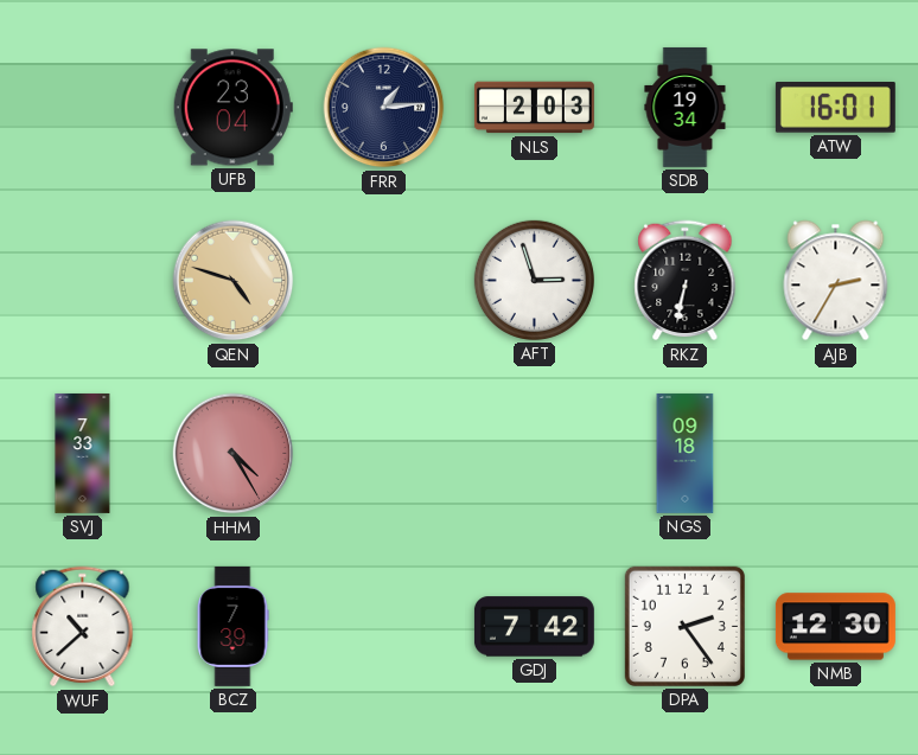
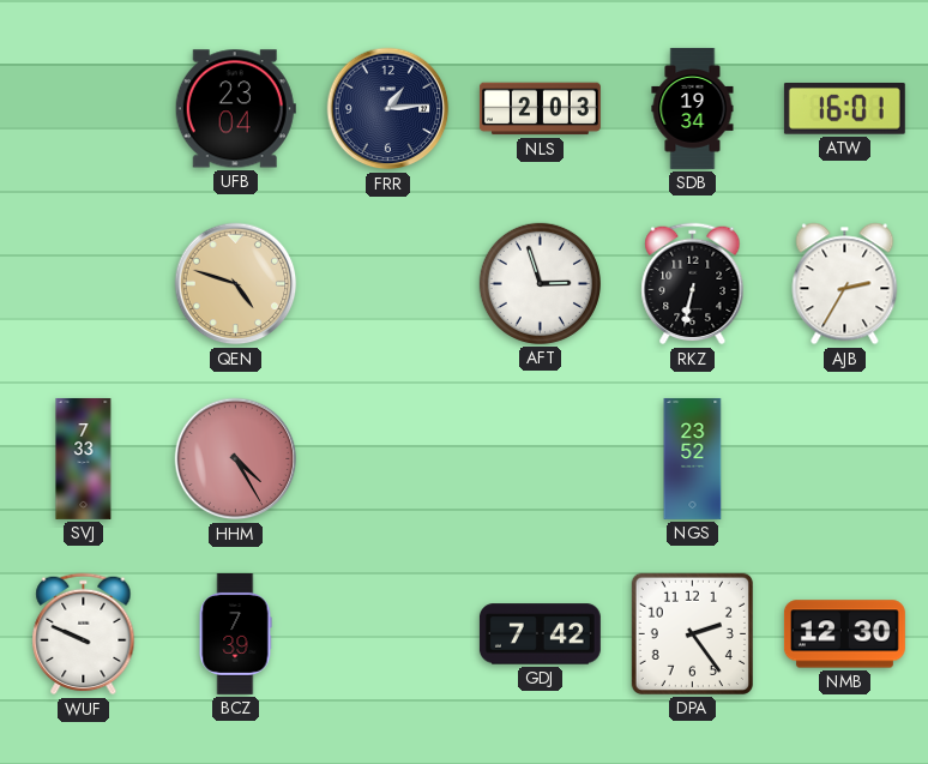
NGS: 09:18 -> 23:52 (693, 458)
WUF: 10:38 -> 9:49 (84, 634)
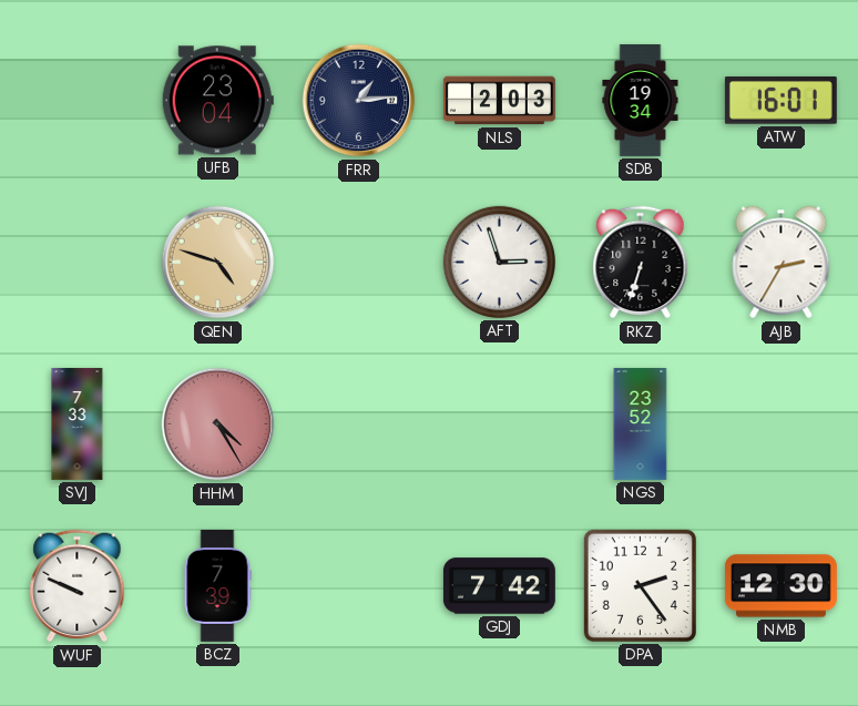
RKZ: 6:32 -> 6:33 (641, 263)
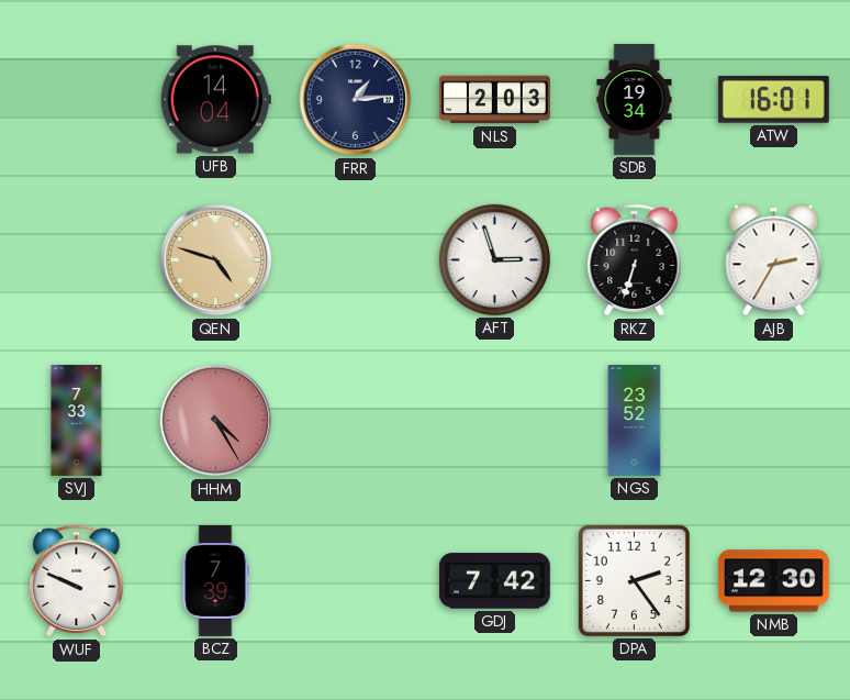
UFB: 23:04 -> 14:04 (215, 100)
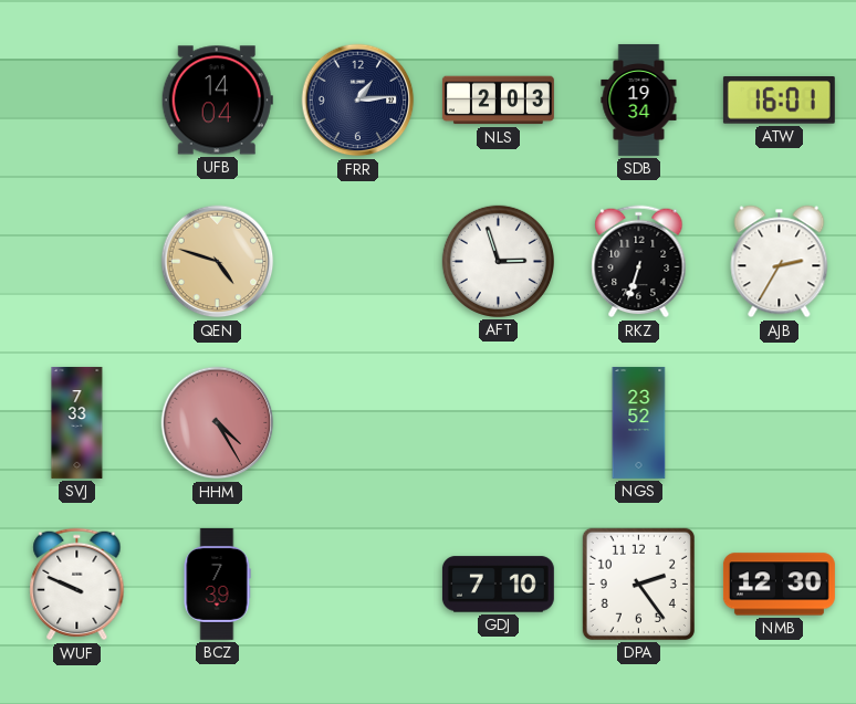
GDJ: 7:42 -> 7:10 (498, 585)
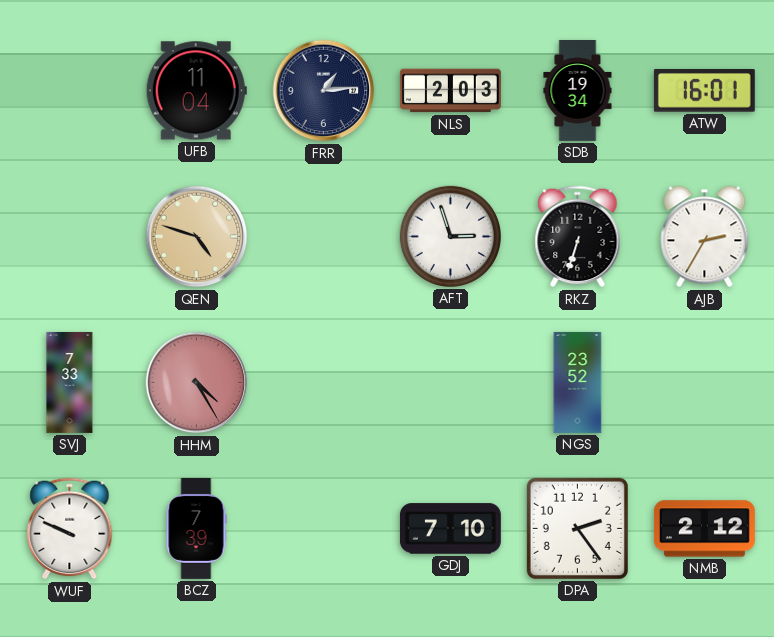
UFB: 14:04 -> 11:04 (196, 91)
NMB: 12:30 -> 2:12 (704, 529)
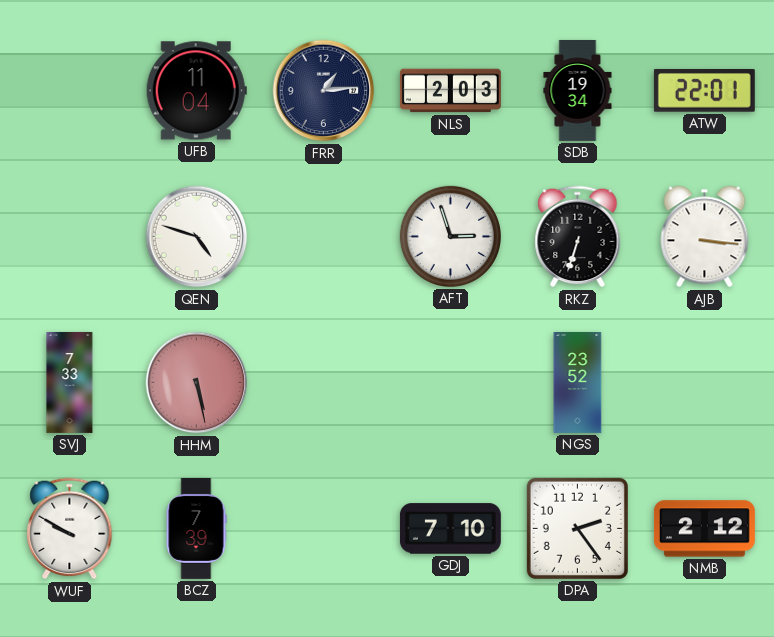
ATW: 16:01 -> 22:01 (704, 91)
QEN dial: champagne -> white (197, 237)
AJB: 2:35 -> 3:16 (705, 237)
HHM: 4:25 -> 5:28 (197, 383)
WUF: 9:49 -> 9:50 (70, 529)
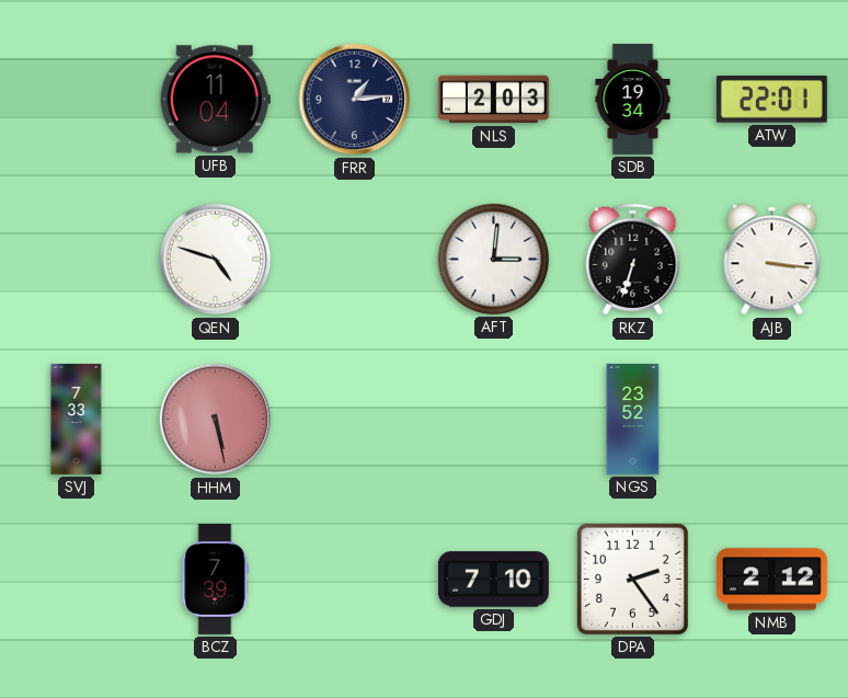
AFT: 2:57 -> 3:01 (493, 259)
WUF: 9:50 -> none (70, 529)
